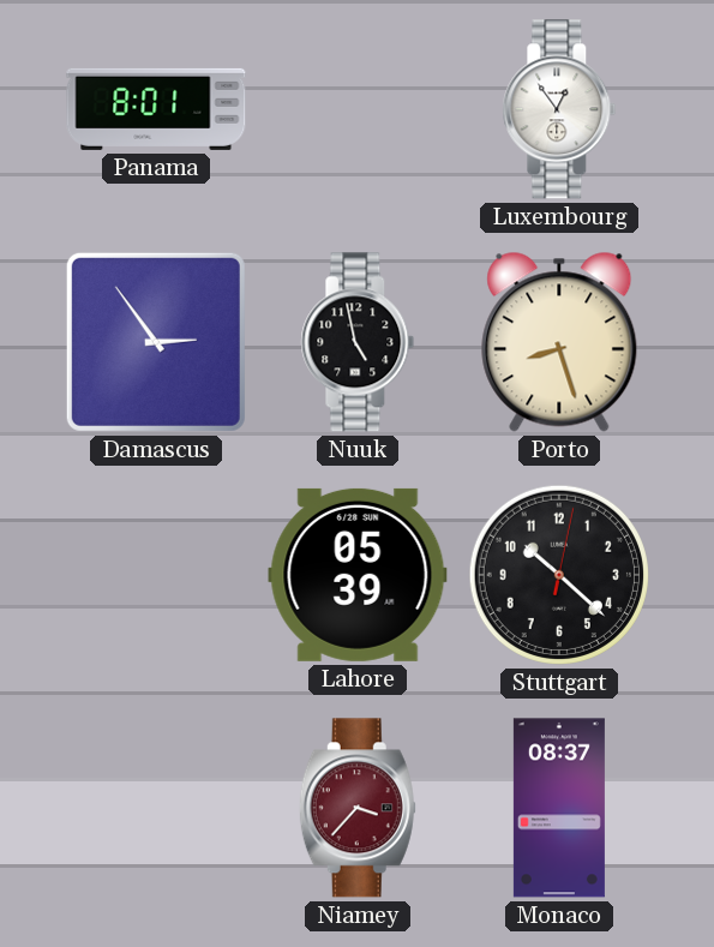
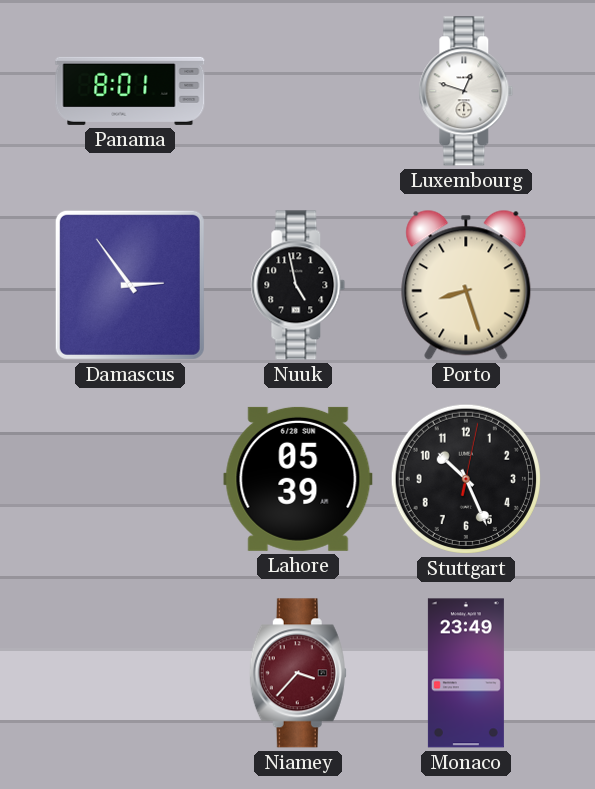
Luxembourg: 12:54 -> 12:48 (466, 91)
Stuttgart: 10:22 -> 10:26 (466, 479)
Monaco: 08:37 -> 23:49 (466, 673)
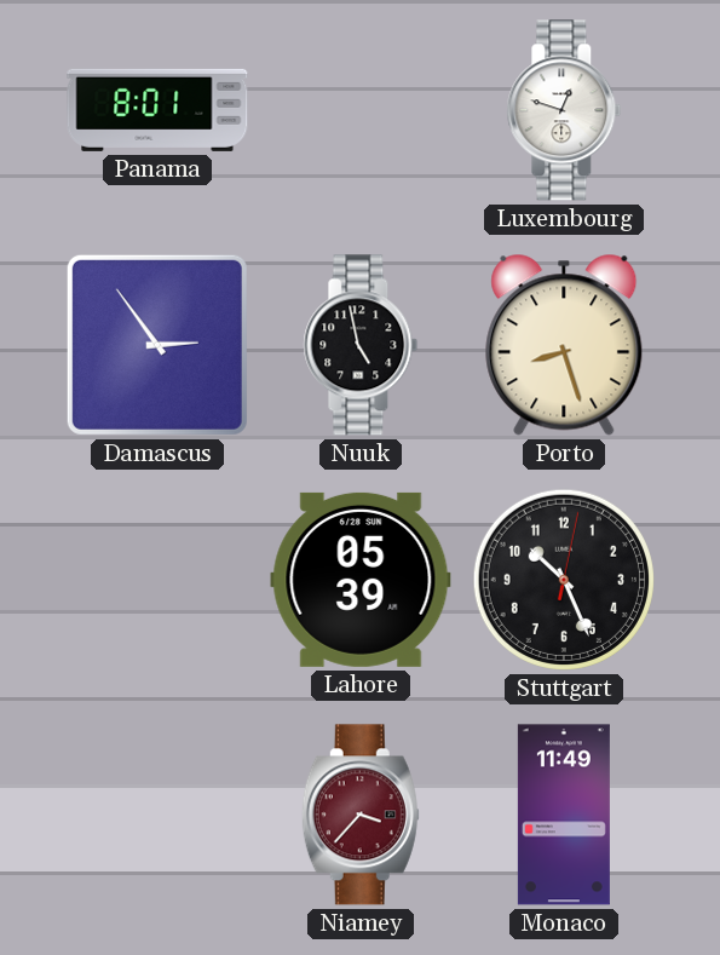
Monaco: 23:49 -> 11:49 (564, 815)
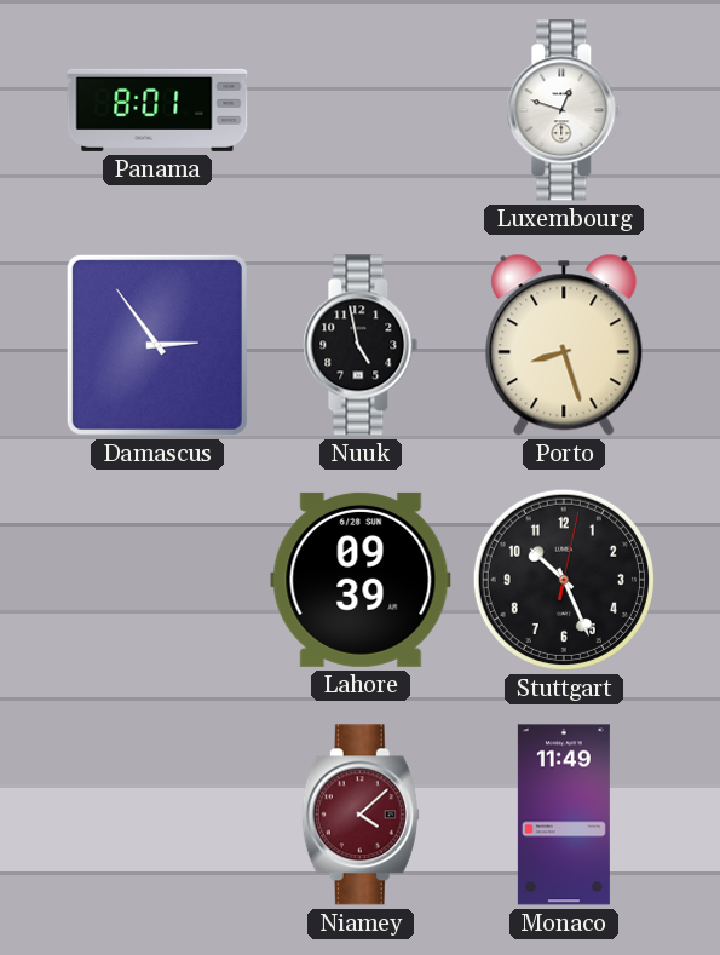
Lahore: 05:39 -> 09:39 (361, 580)
Niamey: 3:37 -> 4:08 (361, 815)
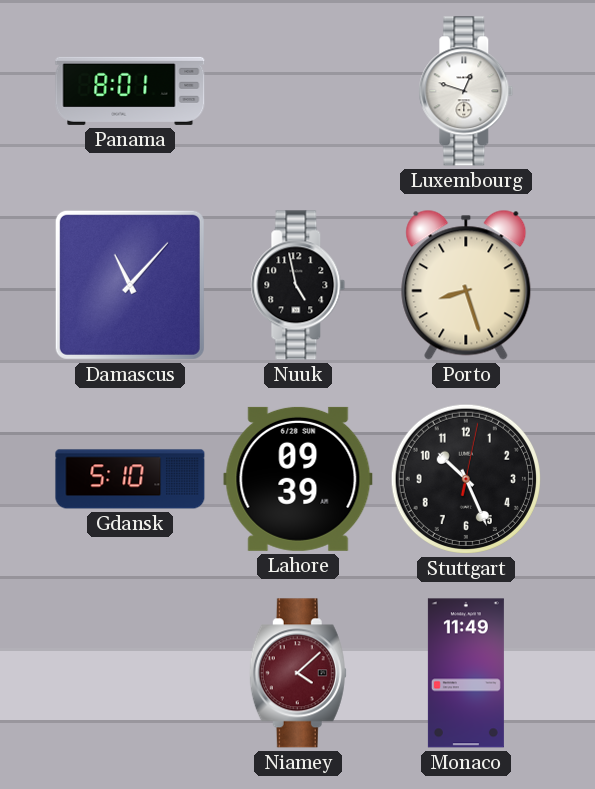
Damascus: 2:54 -> 11:07 (130, 285)
Gdansk: none -> 5:10 (130, 479)
